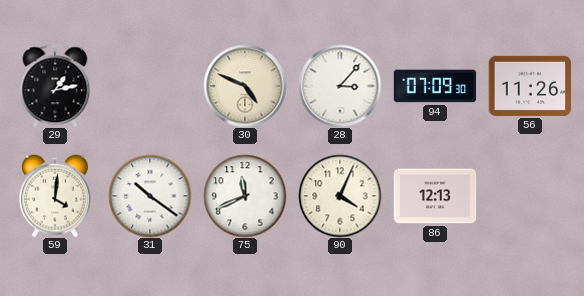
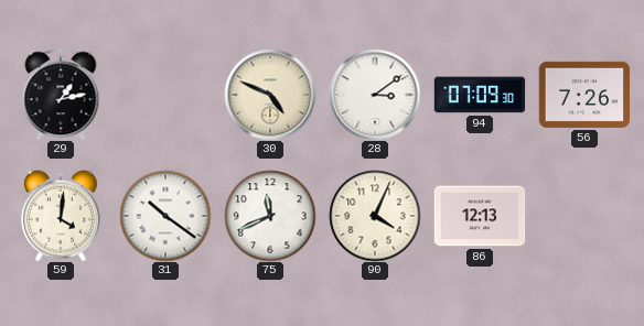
28: 3:07 -> 3:09 (375, 95)
56: 11:26 -> 7:26 (584, 95)
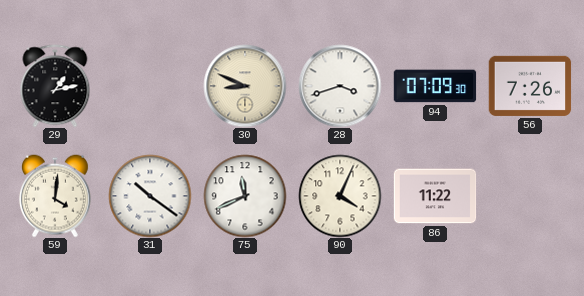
30: 4:49 -> 8:49 (245, 86)
28: 3:09 -> 3:42 (340, 86)
86: 12:13 -> 11:22 (435, 196)
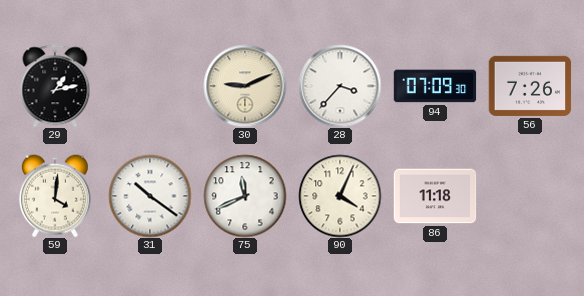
30: 8:49 -> 9:11 (245, 86)
28: 3:42 -> 3:37 (340, 86)
86: 11:22 -> 11:18 (435, 196)
